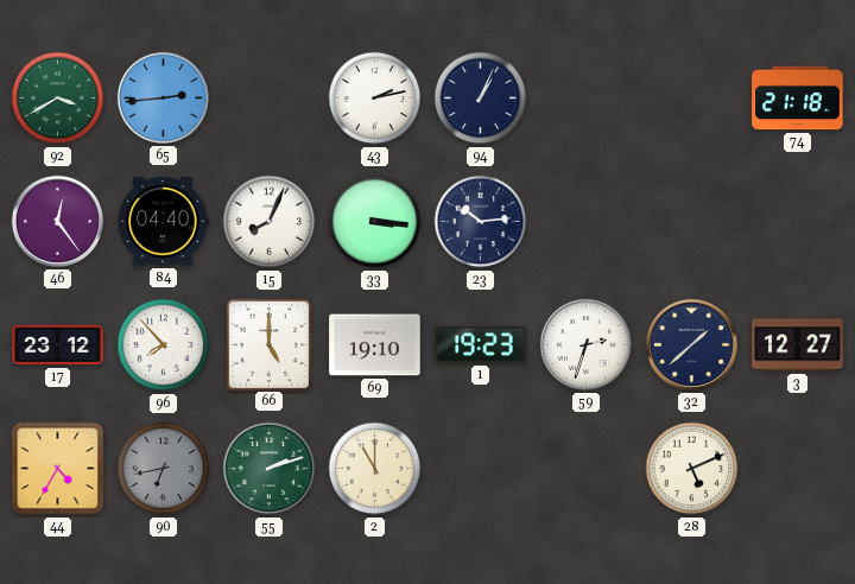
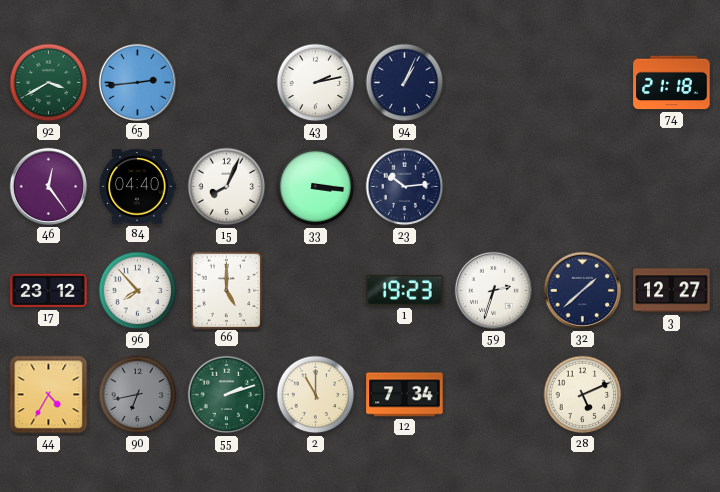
69: 19:10 -> none (375, 345)
12: none -> 7:34 (405, 395)
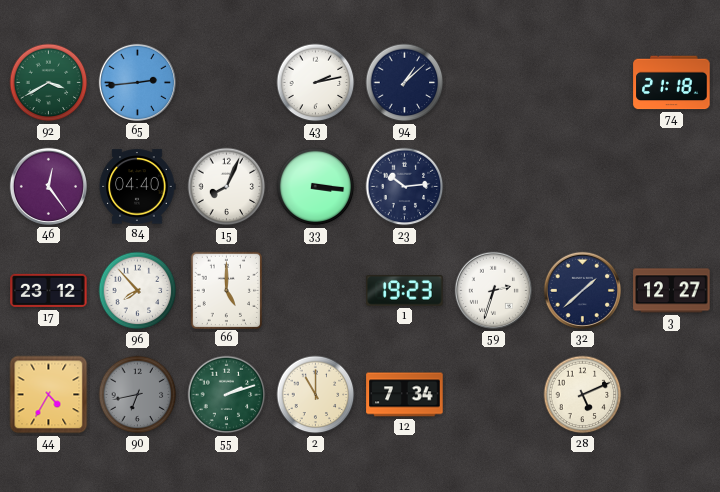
94: 1:04 -> 1:08 (405, 83)
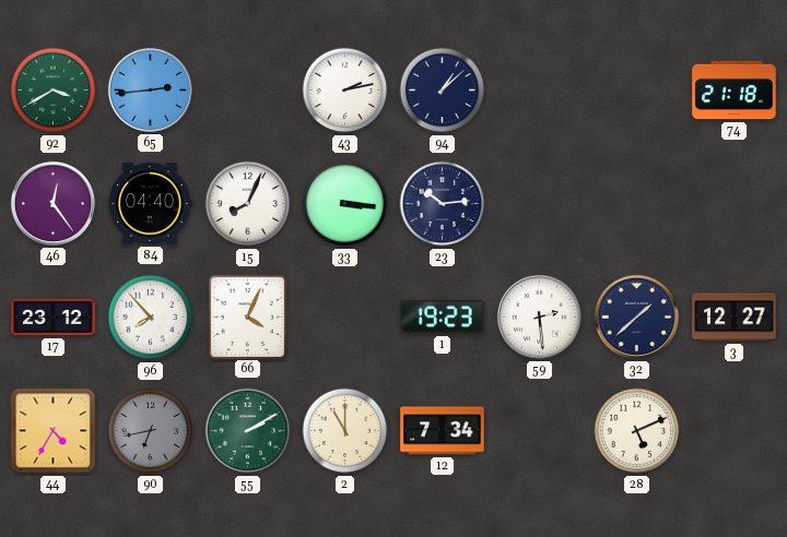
66: 5:00 -> 4:04 (247, 317)
59: 2:33 -> 2:29 (539, 317)
55: 2:12 -> 2:10 (248, 431)
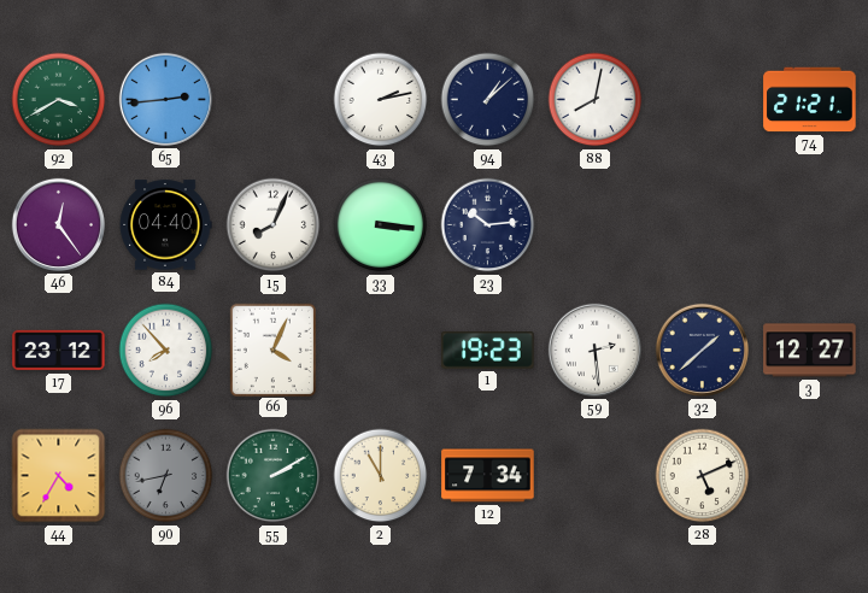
88: none -> 8:02 (596, 100)
74: 21:18 -> 21:21 (810, 100)
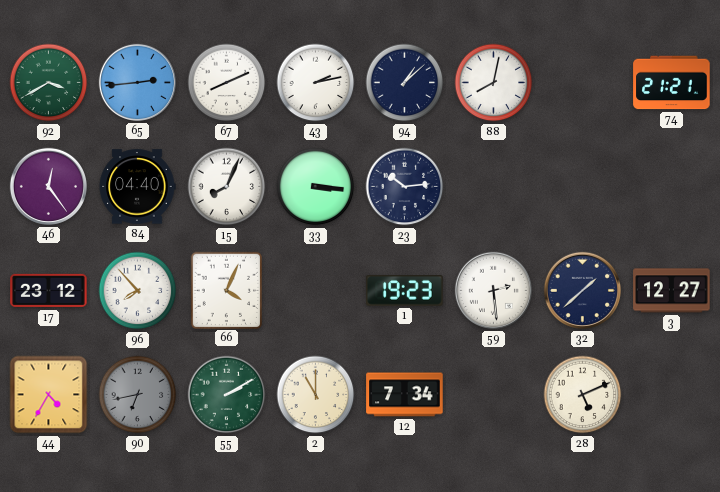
67: none -> 8:11 (227, 83)
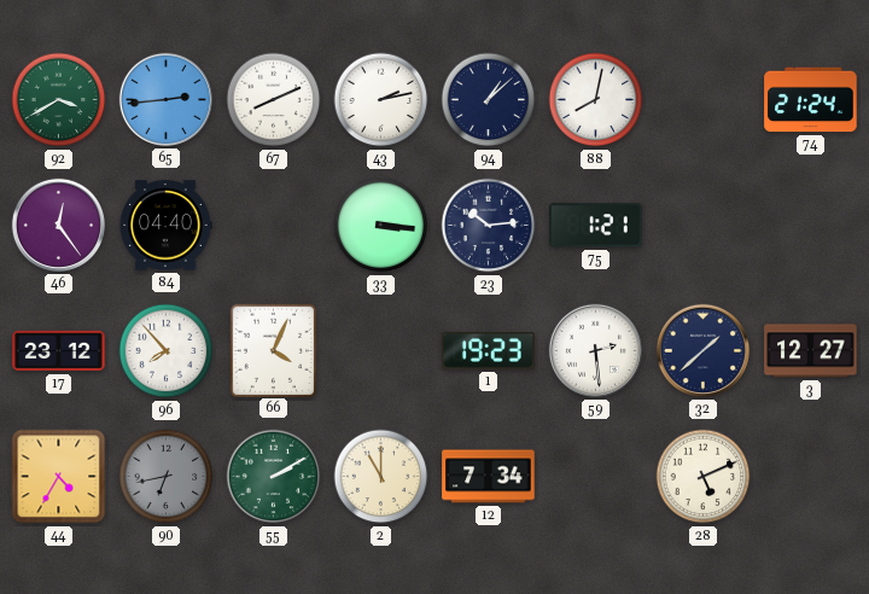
74: 21:21 -> 21:24 (811, 100)
15: 8:04 -> none (227, 187)
75: none -> 1:21 (596, 226)
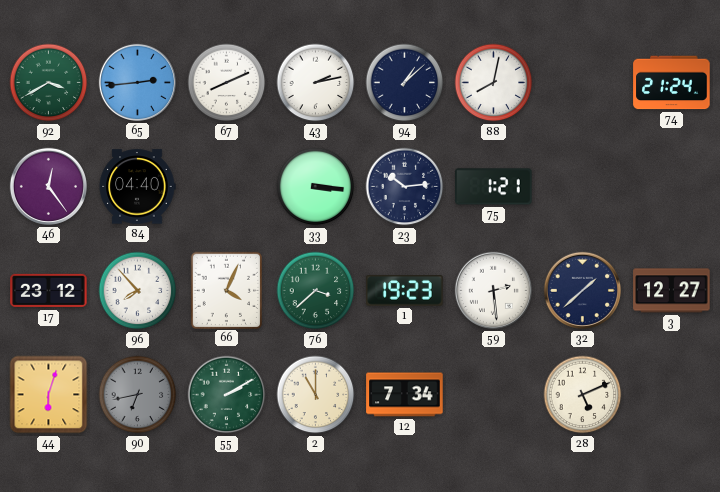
76: none -> 3:38 (316, 291)
44: 4:35 -> 6:03 (49, 395)
